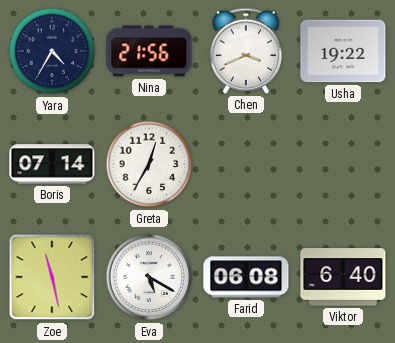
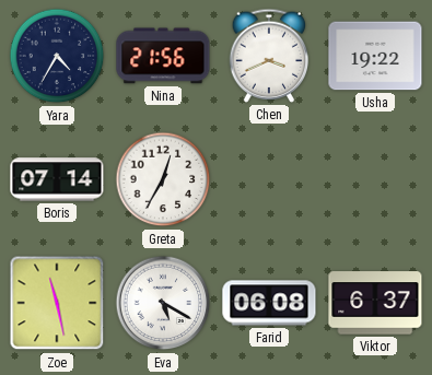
Viktor: 6:40 -> 6:37 (375, 303)
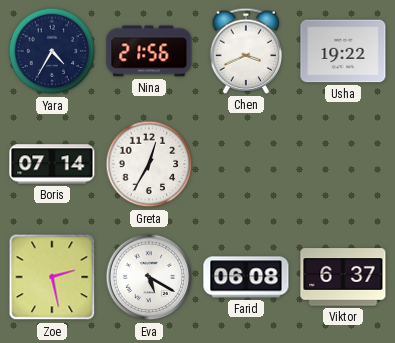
Zoe: 11:28 -> 2:28 (52, 277)
